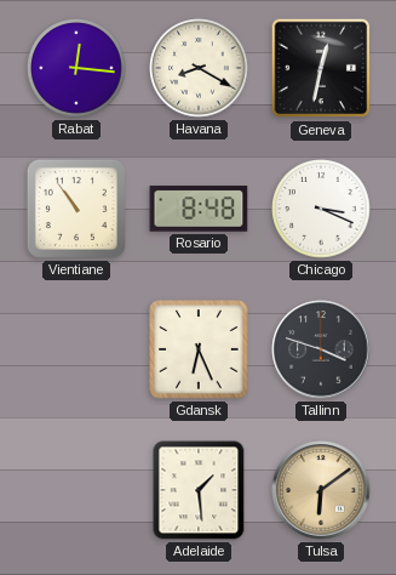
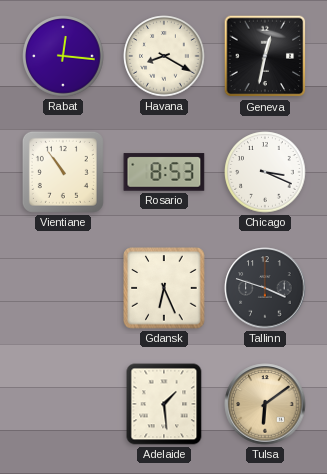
Rosario: 8:48 -> 8:53 (164, 172)
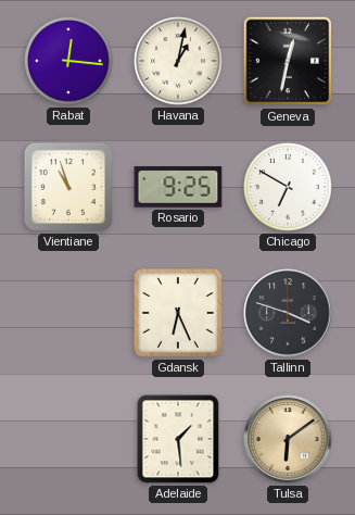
Havana: 8:20 -> 1:02 (178, 61)
Vientiane: 10:54 -> 10:57 (68, 187)
Rosario: 8:53 -> 9:25 (178, 187)
Chicago: 3:19 -> 6:50 (288, 187)
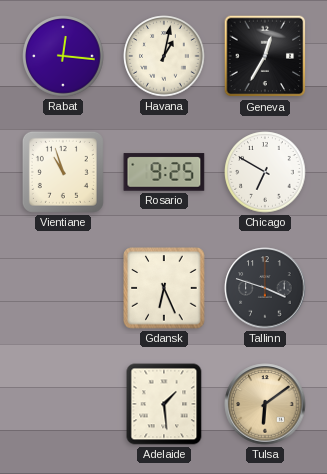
Geneva: 12:32 -> 12:35 (265, 56)
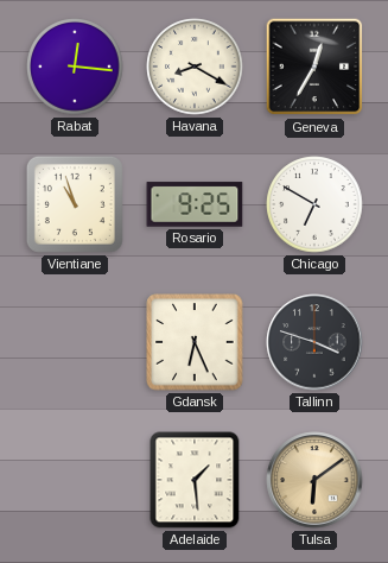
Havana: 1:02 -> 8:20 (195, 67)
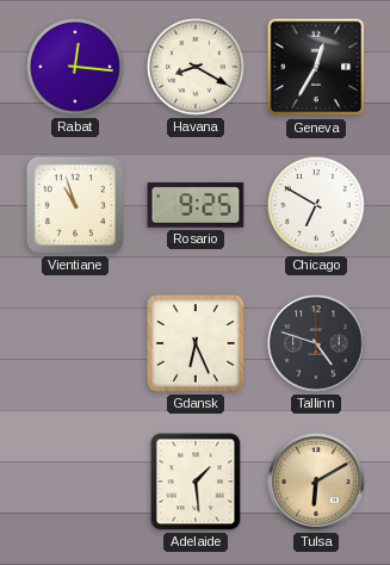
Tallinn: 3:48 -> 4:48 (316, 343)
Tulsa: 6:09 -> 6:10 (316, 482)
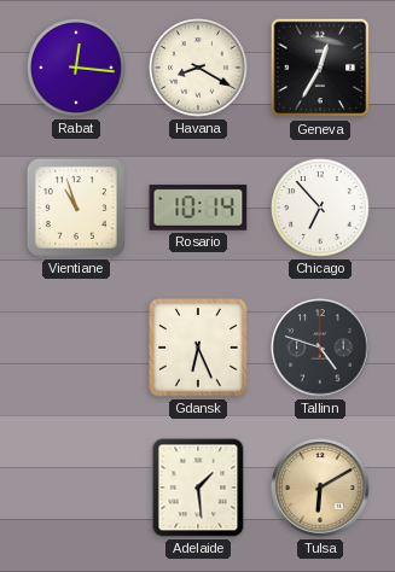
Rosario: 9:25 -> 10:14 (198, 208)
Chicago: 6:50 -> 6:53 (320, 208)
